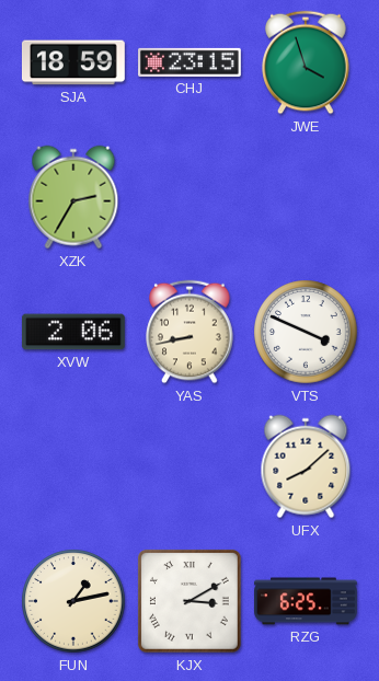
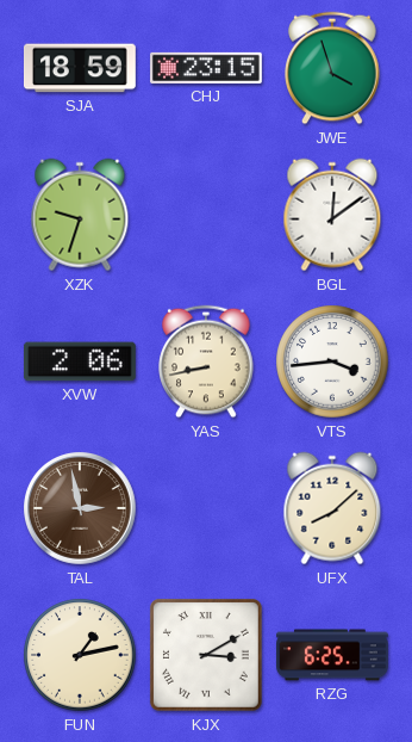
XZK: 2:35 -> 9:33 (80, 215)
BGL: none -> 12:09 (332, 215)
VTS: 3:49 -> 3:44 (332, 361)
TAL: none -> 2:58 (81, 509)
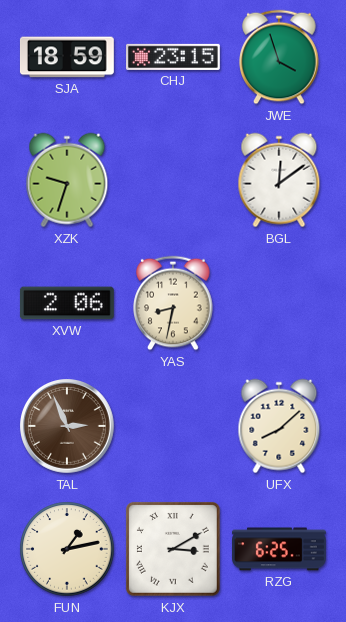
YAS: 8:43 -> 8:32 (173, 303)
VTS: 3:44 -> none (332, 361)
TAL: 2:58 -> 2:56 (68, 427)
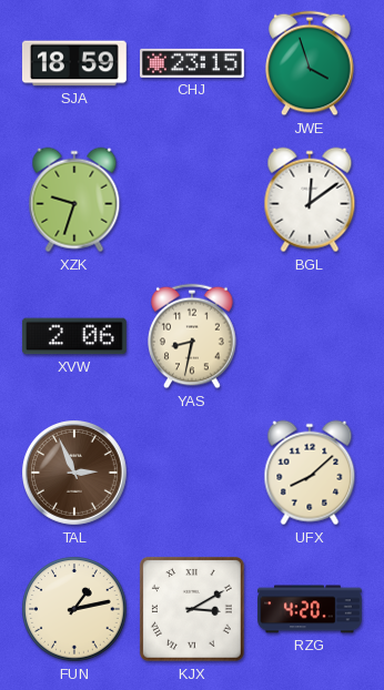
RZG: 6:25 -> 4:20 (311, 609)
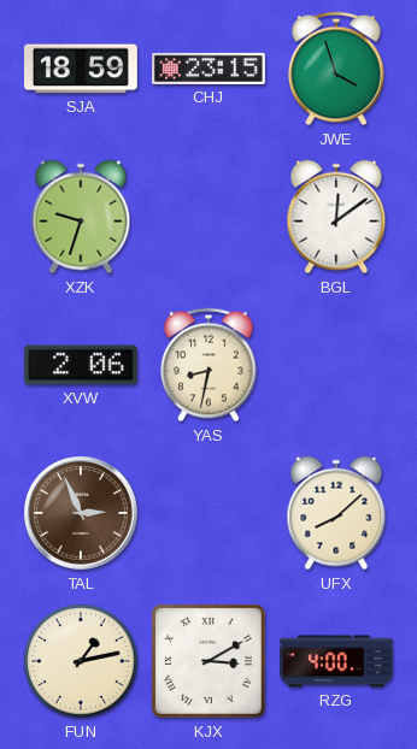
RZG: 4:20 -> 4:00 (337, 661)
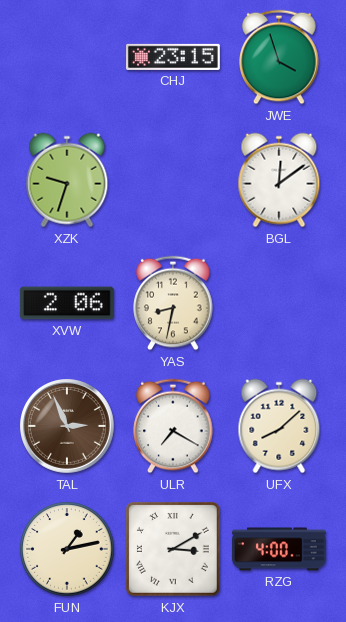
SJA: 18:59 -> none (81, 69)
ULR: none -> 7:20 (173, 426)
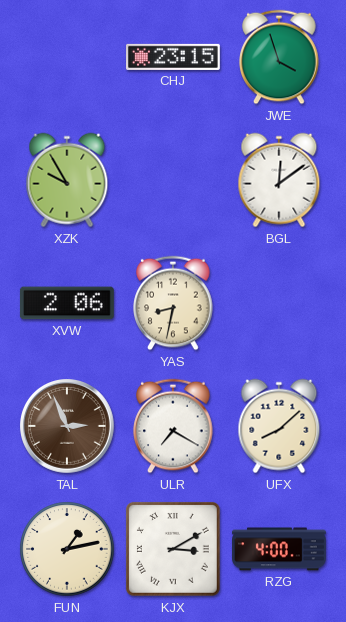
XZK: 9:33 -> 9:55 (67, 180)
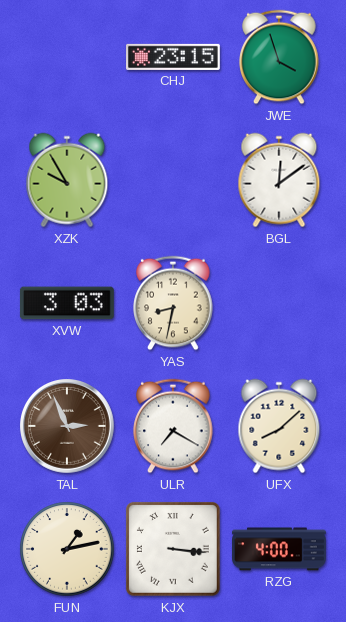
XVW: 2:06 -> 3:03 (67, 303)
KJX: 3:10 -> 3:16 (173, 549)
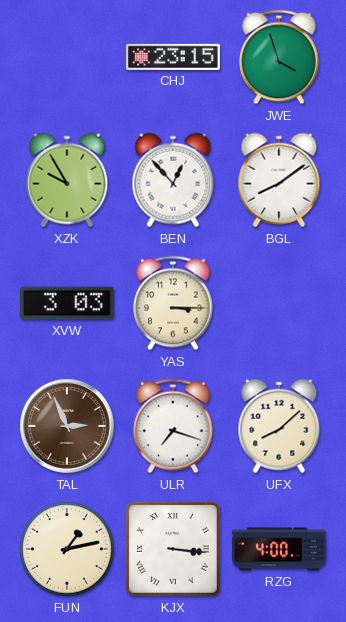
BEN: none -> 12:53 (173, 180)
BGL: 12:09 -> 8:09 (279, 180)
YAS: 8:32 -> 3:15 (173, 303)
ULR: 7:20 -> 7:18 (173, 426)
